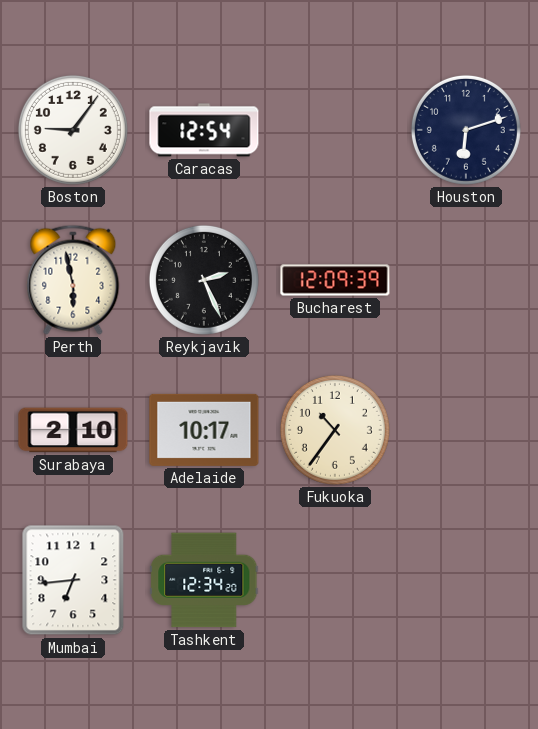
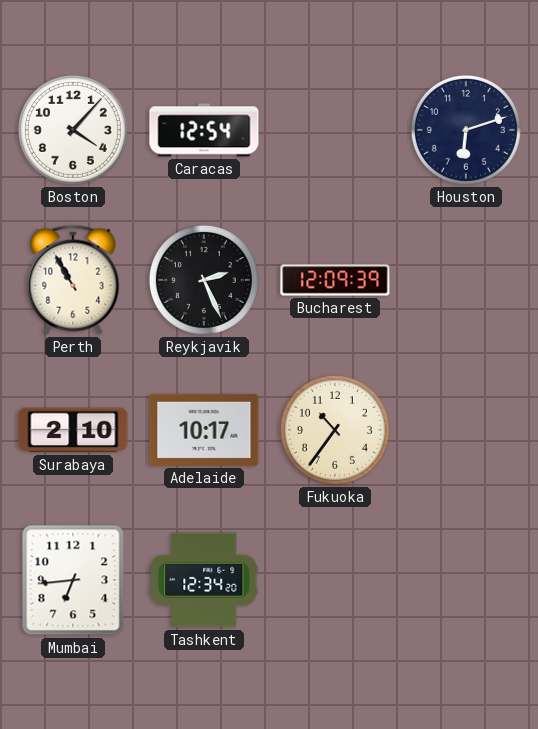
Boston: 9:06 -> 4:07 (73, 130)
Perth: 5:58 -> 10:55 (73, 280)
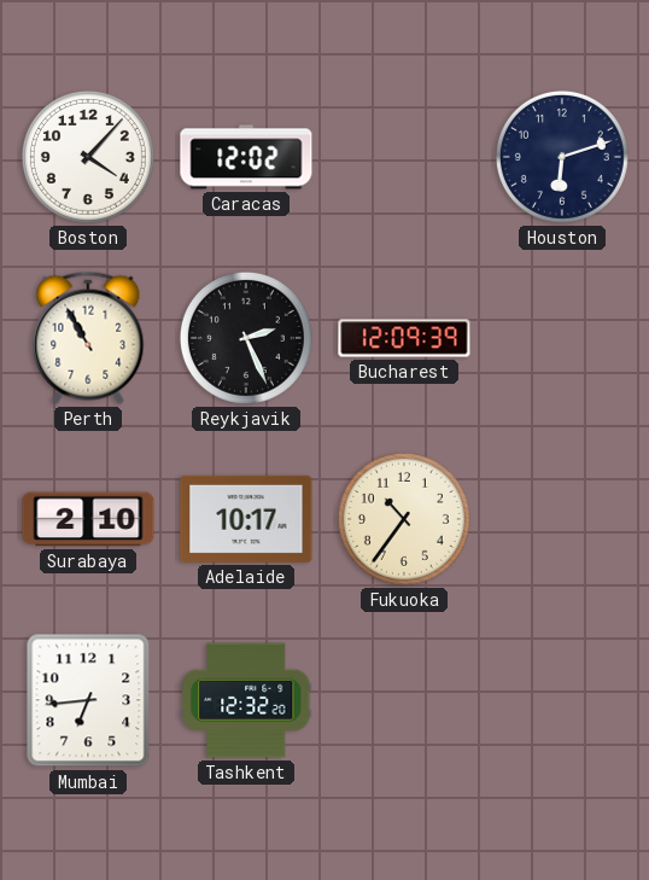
Caracas: 12:54 -> 12:02 (246, 157)
Tashkent: 12:34 -> 12:32 (246, 700)
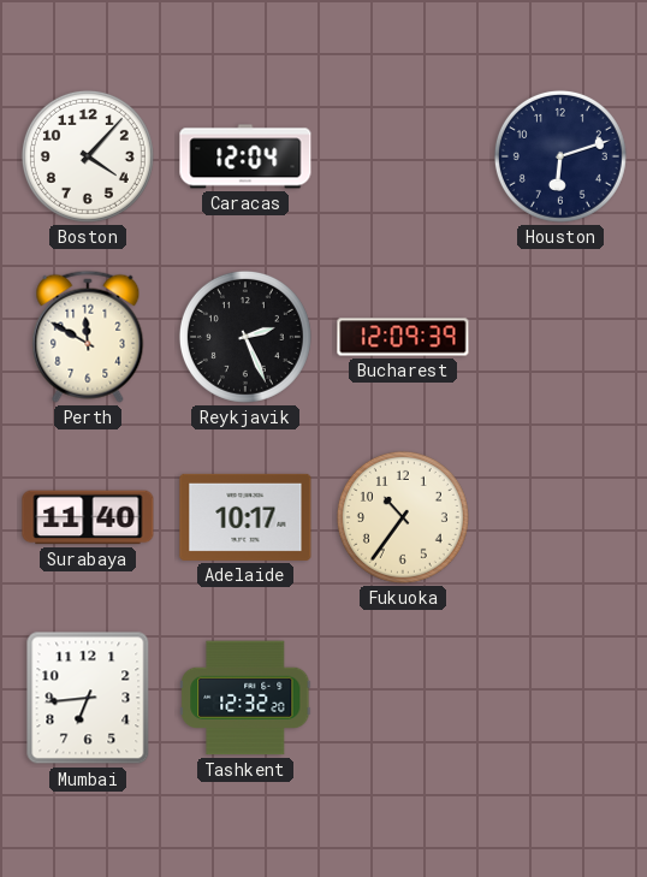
Caracas: 12:02 -> 12:04 (245, 156)
Perth: 10:55 -> 11:50 (88, 337)
Surabaya: 2:10 -> 11:40 (88, 517)
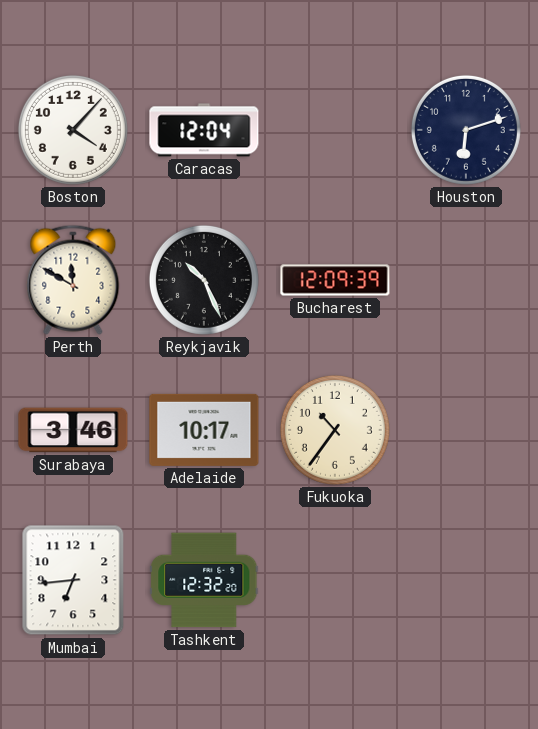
Reykjavik: 2:26 -> 10:26 (204, 280)
Surabaya: 11:40 -> 3:46 (73, 430)
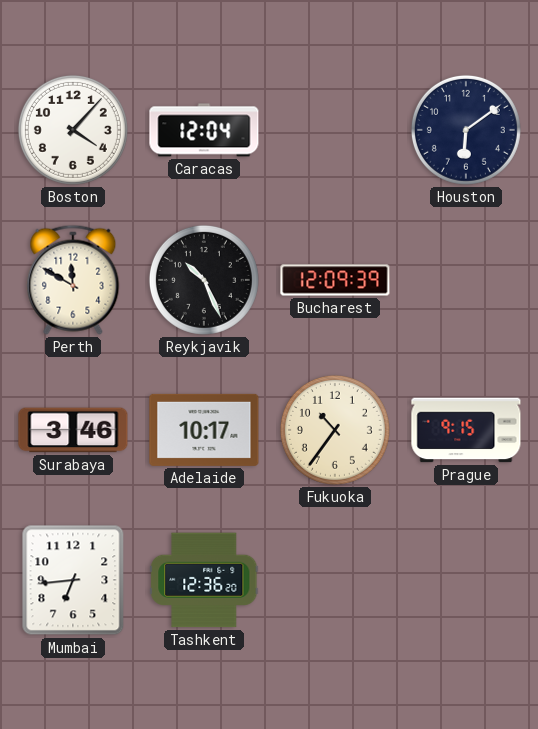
Houston: 6:12 -> 6:09 (466, 130)
Prague: none -> 9:15 (466, 430)
Tashkent: 12:32 -> 12:36 (204, 580)
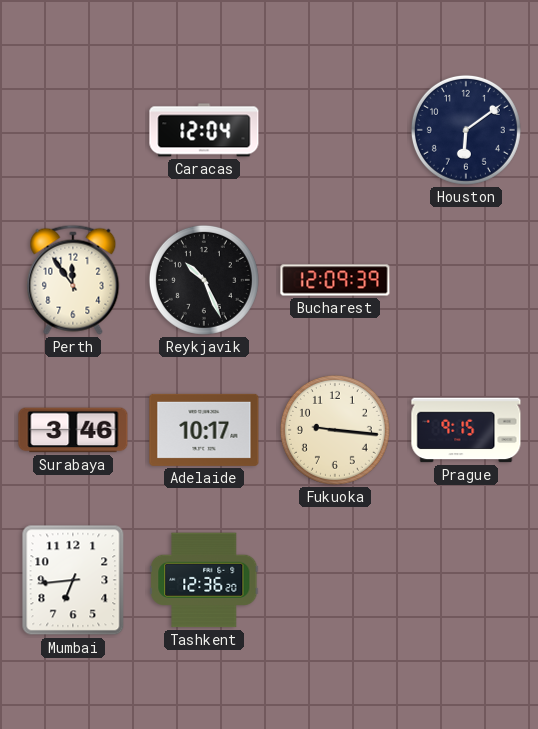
Boston: 4:07 -> none (73, 130)
Perth: 11:50 -> 11:54 (73, 280)
Fukuoka: 10:36 -> 9:16 (335, 430)
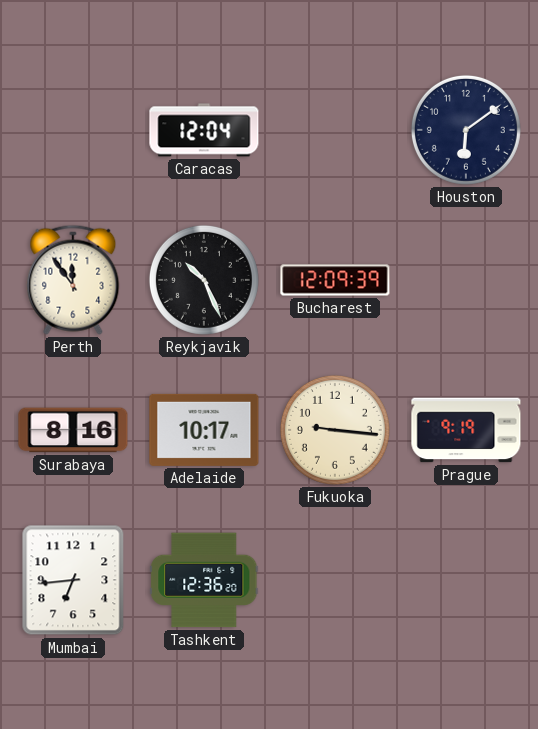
Surabaya: 3:46 -> 8:16 (73, 430)
Prague: 9:15 -> 9:19 (466, 430)
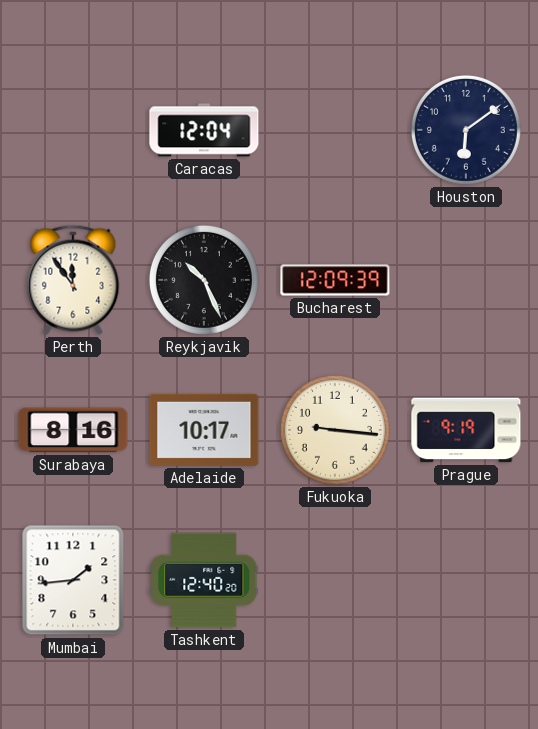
Mumbai: 6:44 -> 1:44 (73, 580)
Tashkent: 12:36 -> 12:40 (204, 580)
